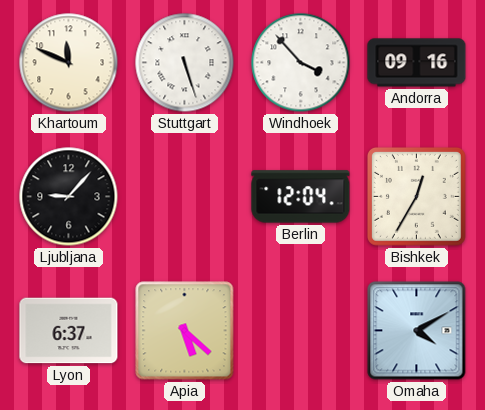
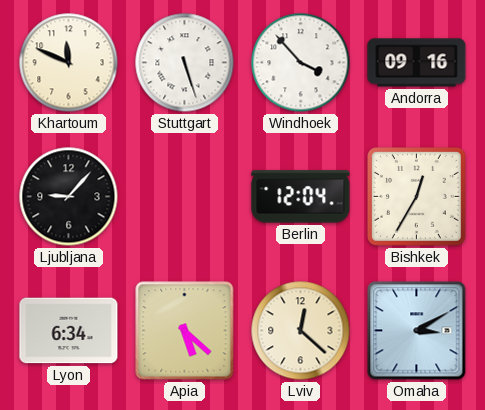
Lyon: 6:37 -> 6:34 (69, 331)
Lviv: none -> 12:22 (301, 331)
Omaha: 4:10 -> 3:10 (417, 331)
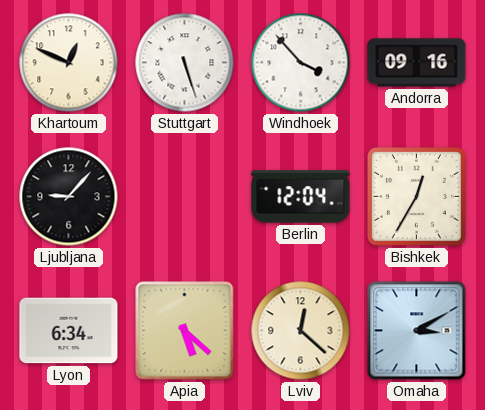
Khartoum: 11:49 -> 12:49 (69, 63)
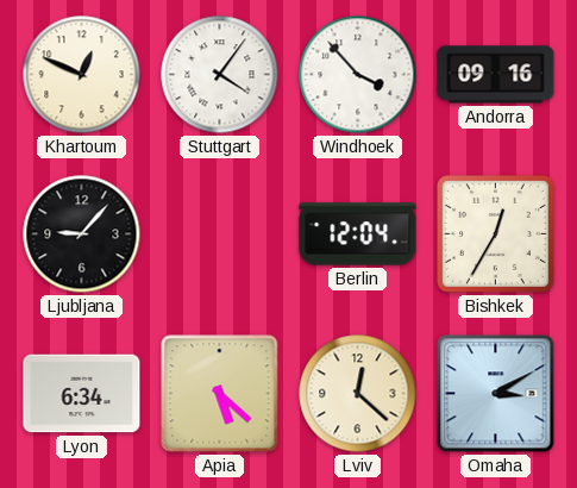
Stuttgart: 5:27 -> 4:06 (220, 75)
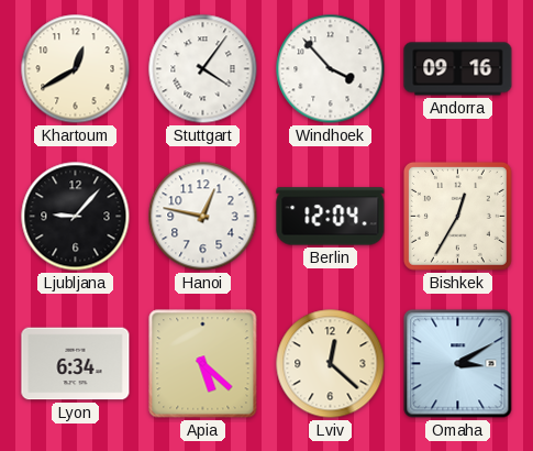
Khartoum: 12:49 -> 12:40 (76, 69)
Hanoi: none -> 12:47 (203, 217)
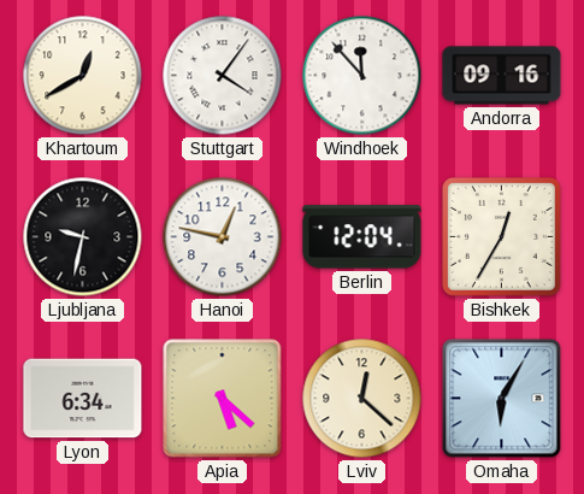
Windhoek: 3:53 -> 11:53 (362, 76)
Ljubljana: 9:07 -> 9:32 (83, 237)
Omaha: 3:10 -> 6:05 (502, 399)
